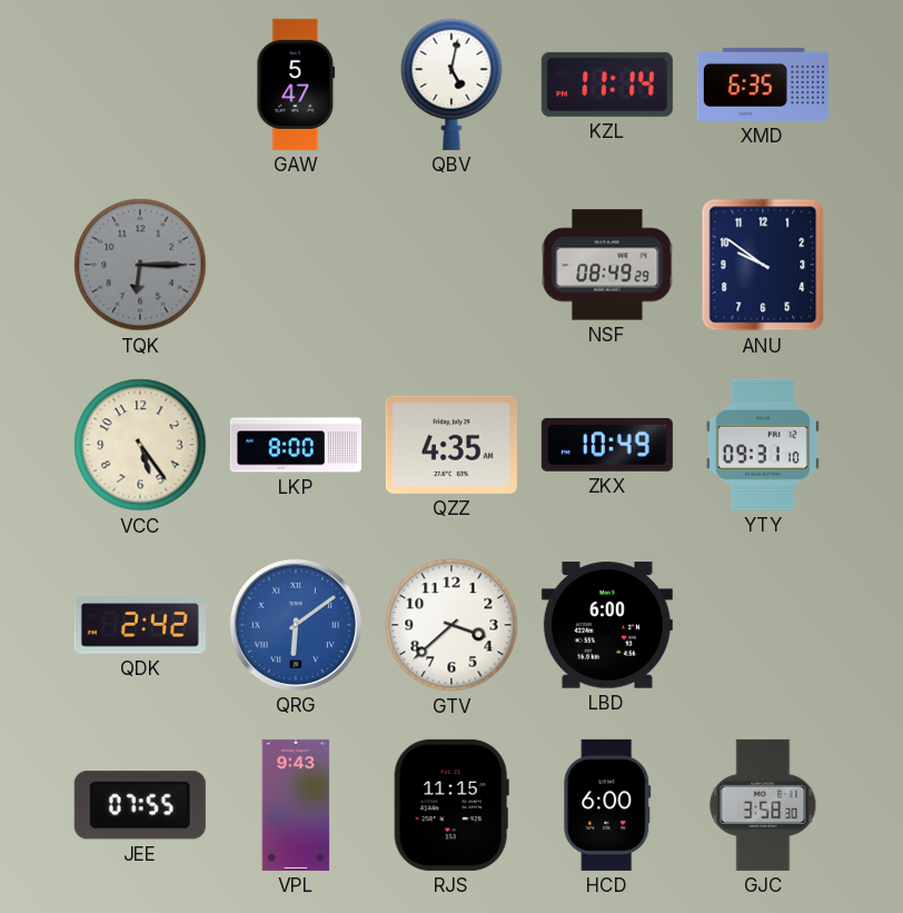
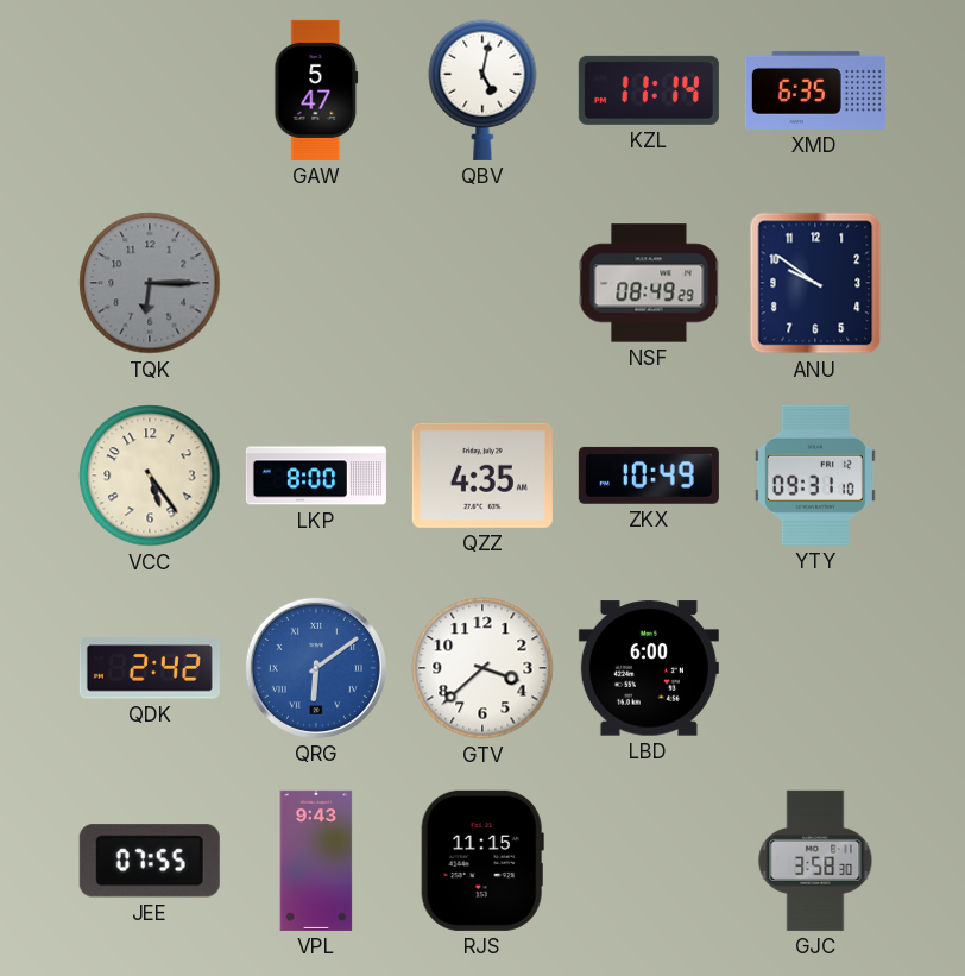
HCD: 6:00 -> none (607, 805)
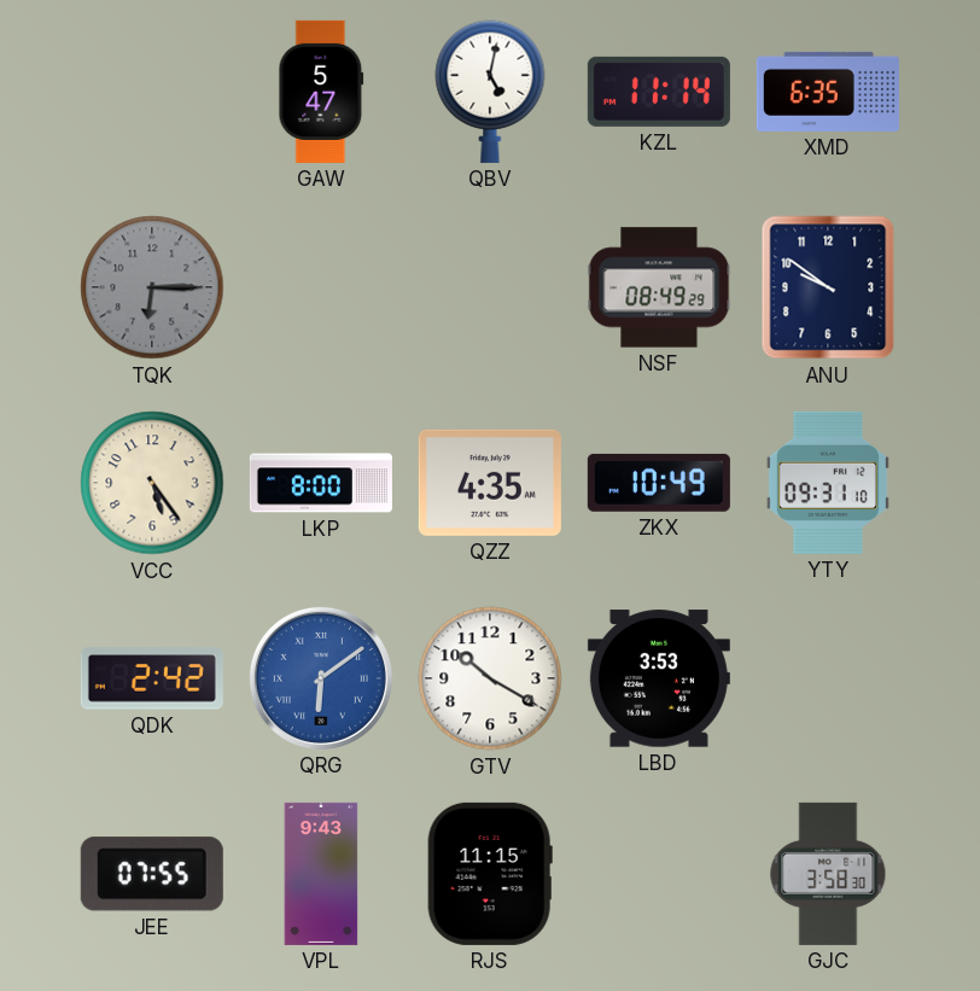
GTV: 3:38 -> 10:20 (490, 678)
LBD: 6:00 -> 3:53 (659, 678)
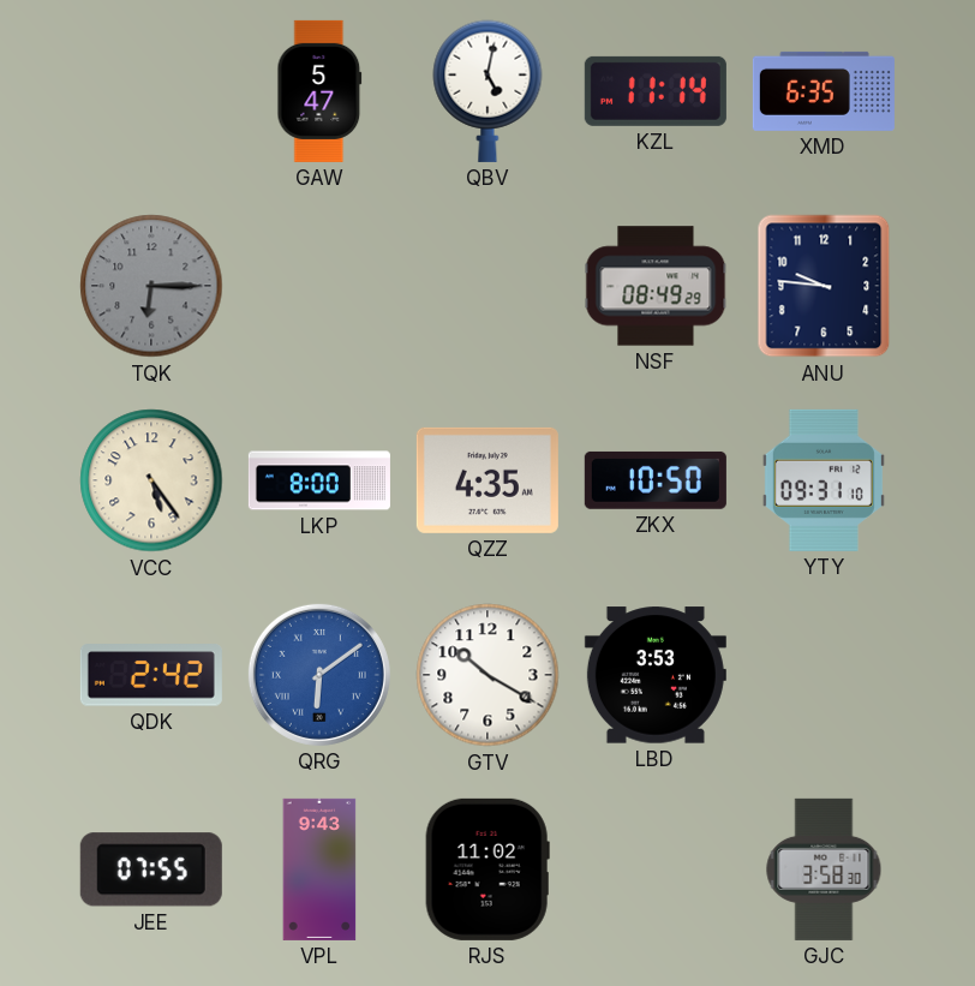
ANU: 9:51 -> 9:46 (824, 286)
ZKX: 10:49 -> 10:50 (656, 480)
RJS: 11:15 -> 11:02 (487, 870)
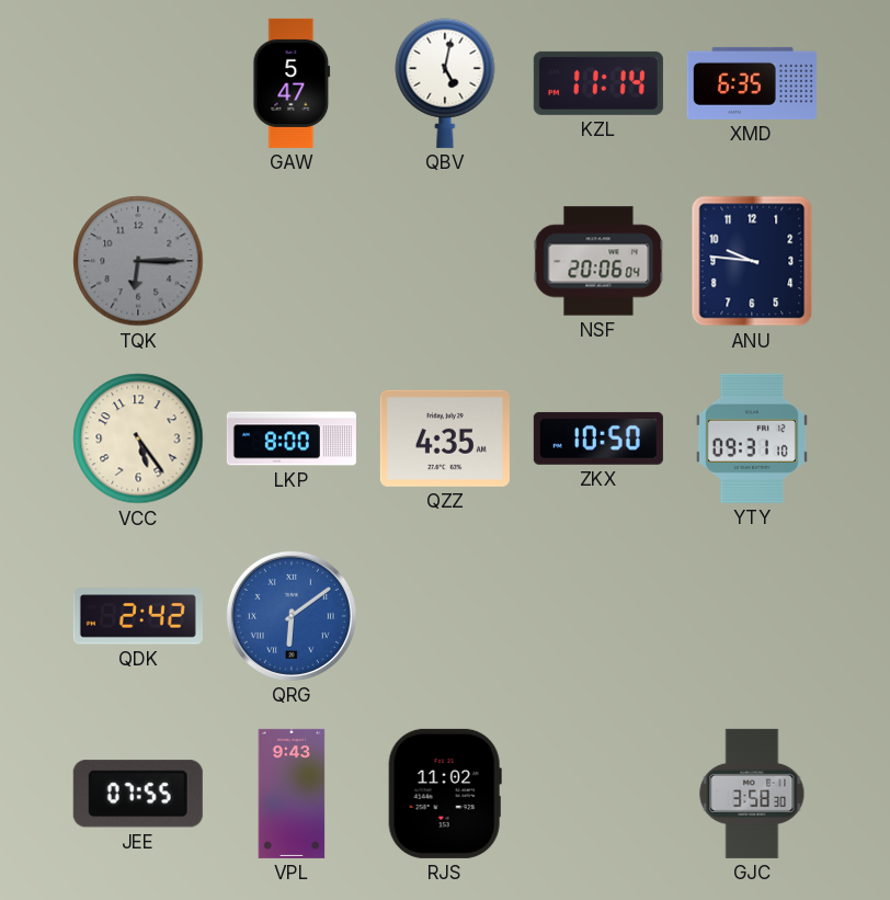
NSF: 08:49 -> 20:06 (598, 261)
GTV: 10:20 -> none (487, 675)
LBD: 3:53 -> none (656, 675)
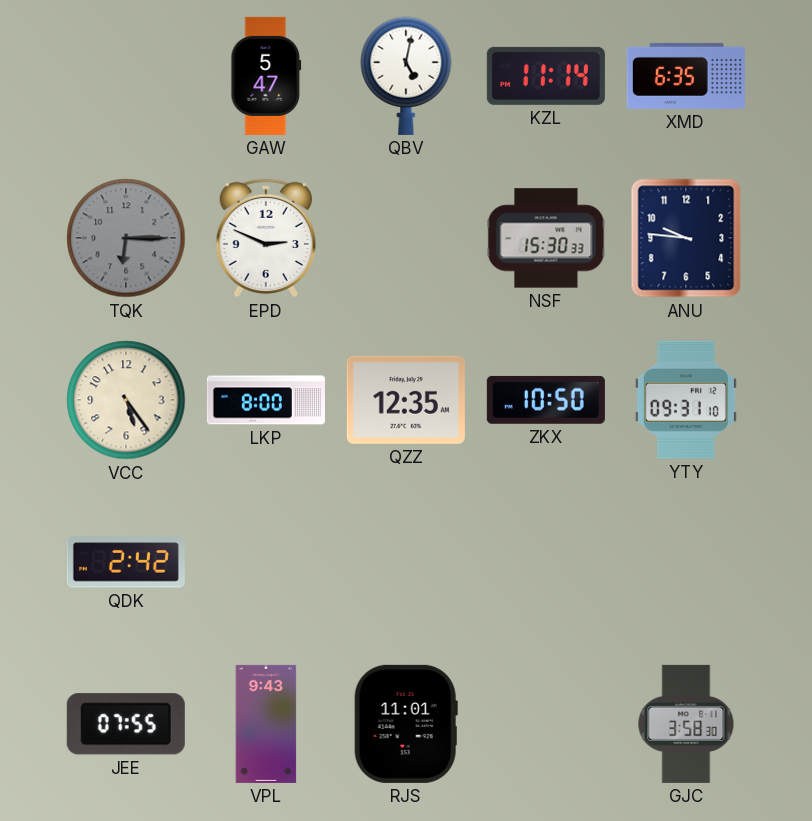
EPD: none -> 2:49 (266, 238)
NSF: 20:06 -> 15:30 (546, 238)
QZZ: 4:35 -> 12:35 (406, 400)
QRG: 6:09 -> none (292, 616)
RJS: 11:02 -> 11:01 (406, 724)
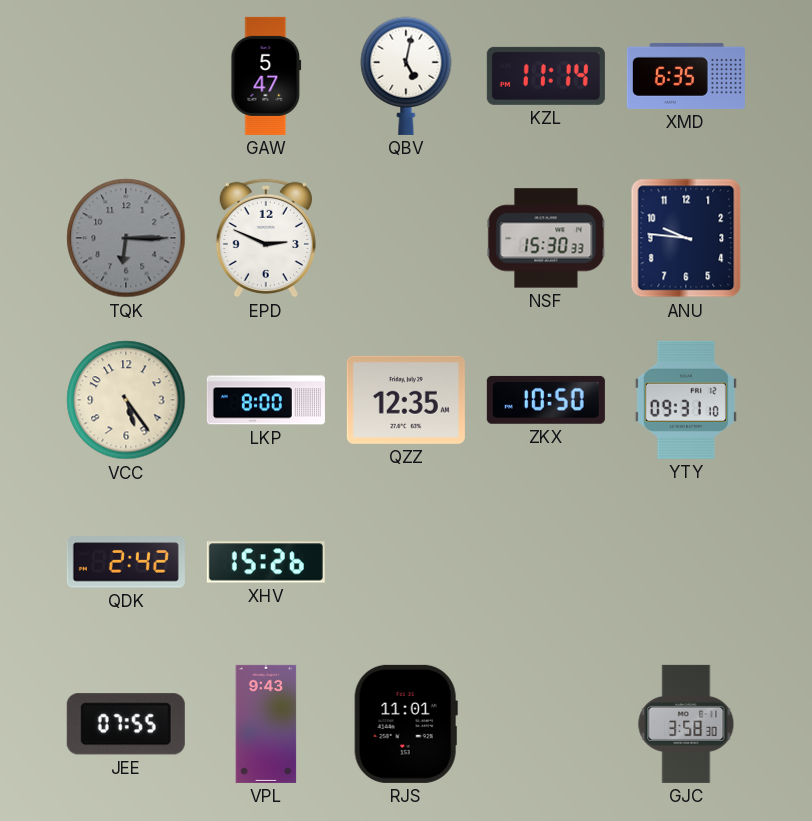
XHV: none -> 15:26 (266, 562)
